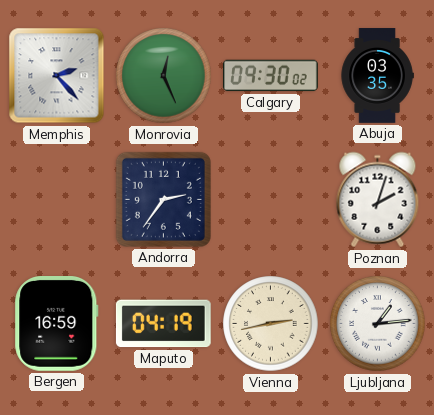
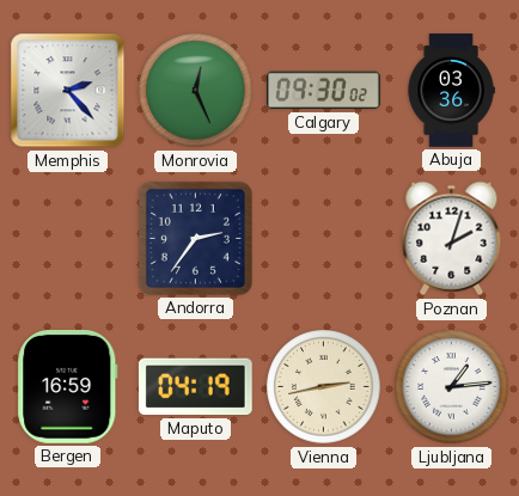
Abuja: 03:35 -> 03:36 (451, 91)
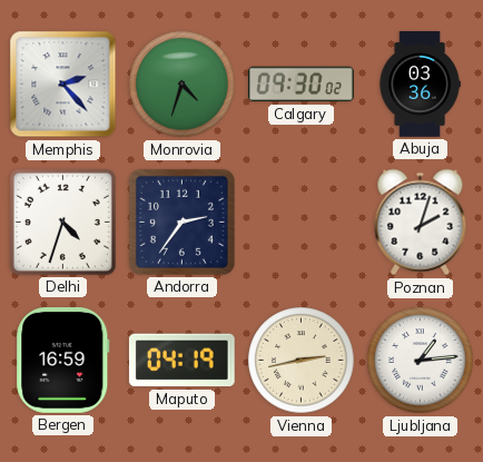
Monrovia: 12:26 -> 4:33 (183, 85)
Delhi: none -> 4:33 (62, 222)
